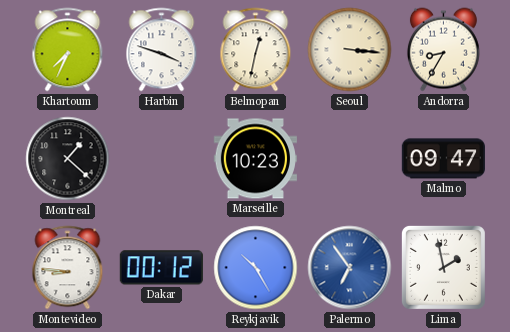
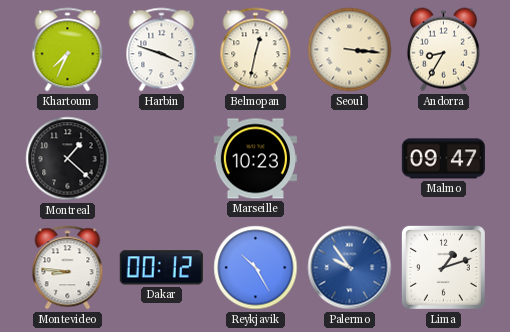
Palermo: 6:54 -> 9:54 (350, 268)
Lima: 1:58 -> 1:12 (443, 267)
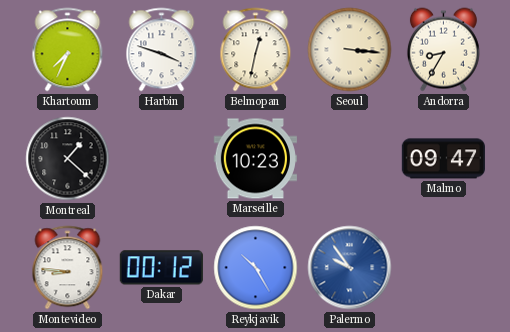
Lima: 1:12 -> none (443, 267)
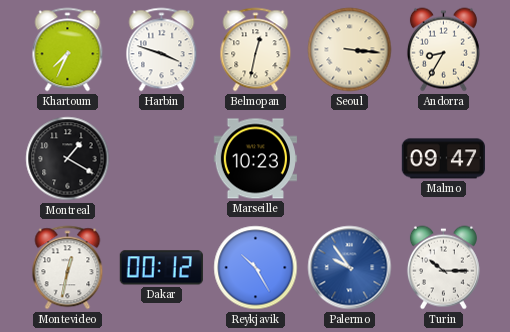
Montreal: 1:22 -> 1:20 (68, 159)
Montevideo: 8:46 -> 12:32 (68, 268)
Turin: none -> 10:15 (443, 268)
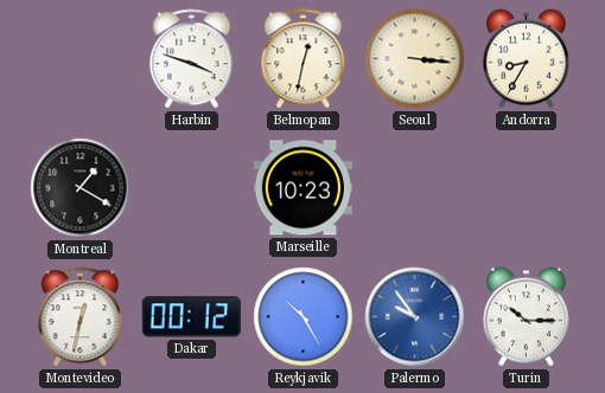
Khartoum: 7:34 -> none (68, 50)
Malmo: 09:47 -> none (443, 159)
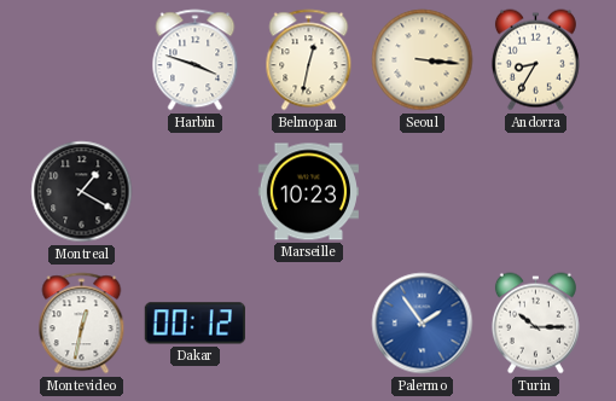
Reykjavik: 10:25 -> none (304, 317)
Palermo: 9:54 -> 1:54 (423, 324)
